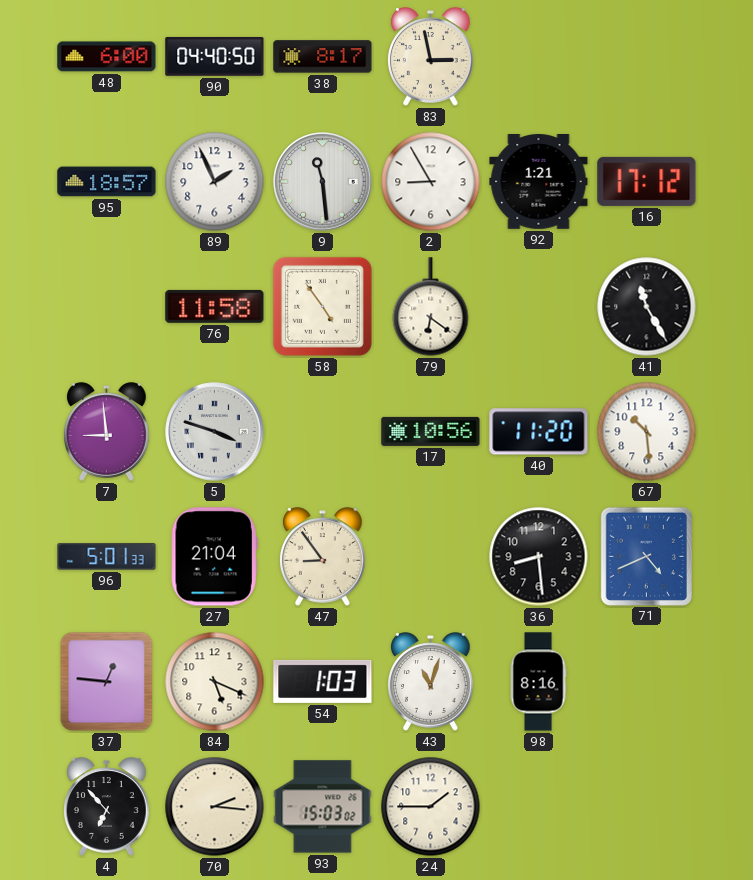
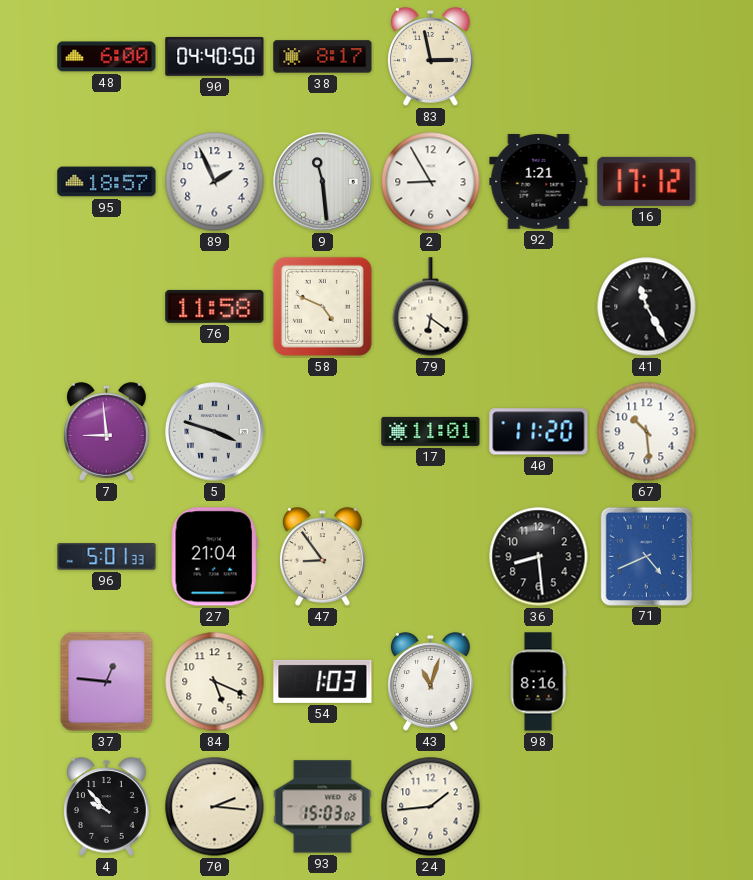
58: 4:54 -> 4:49 (322, 306)
17: 10:56 -> 11:01 (431, 431)
4: 6:53 -> 9:53 (107, 807)
24: 1:45 -> 1:44 (431, 807)
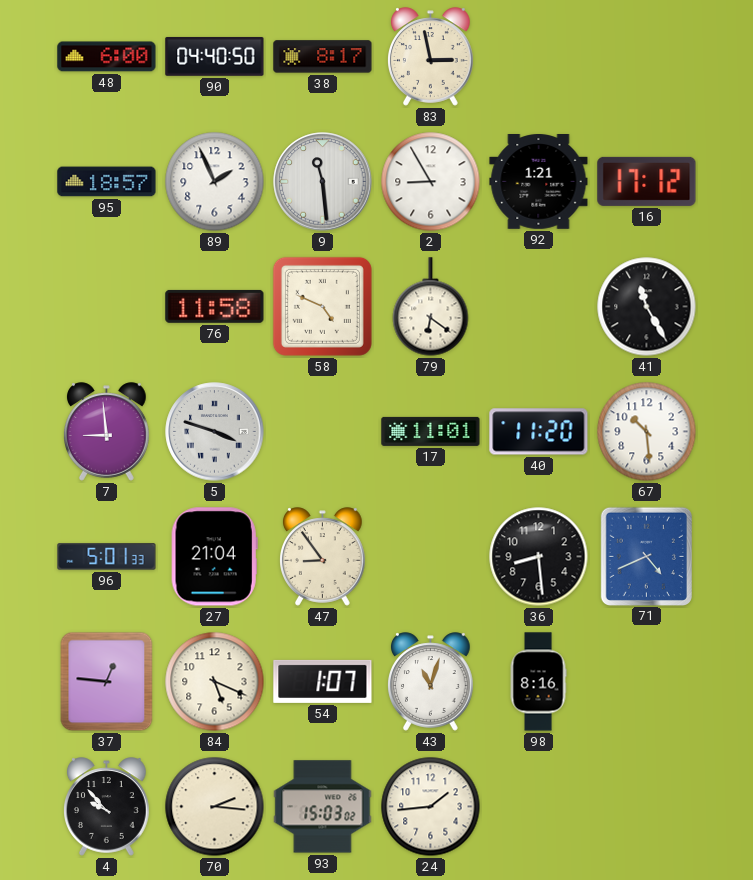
54: 1:03 -> 1:07 (323, 681)
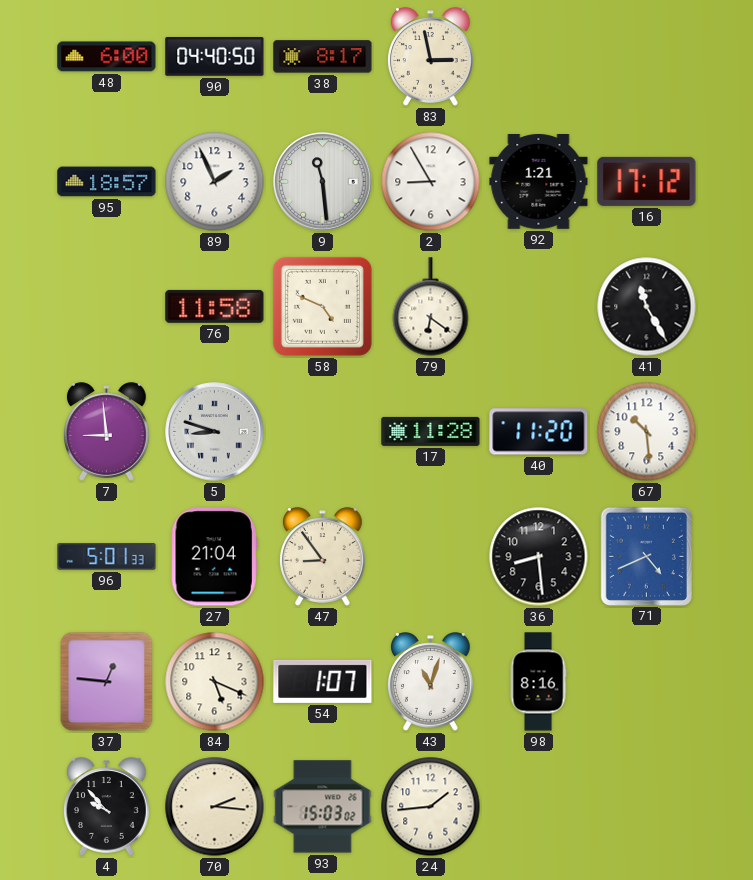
5: 3:48 -> 8:48 (215, 432)
17: 11:01 -> 11:28 (431, 431)
